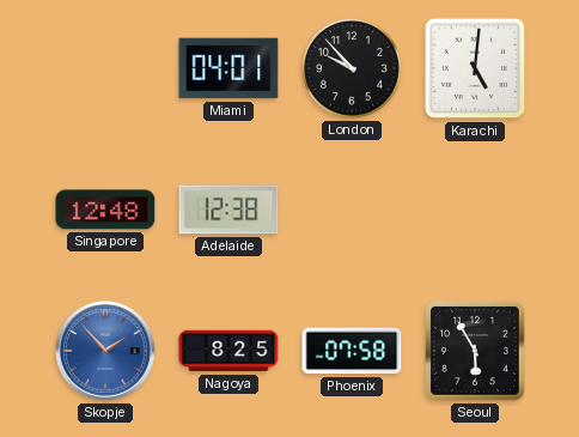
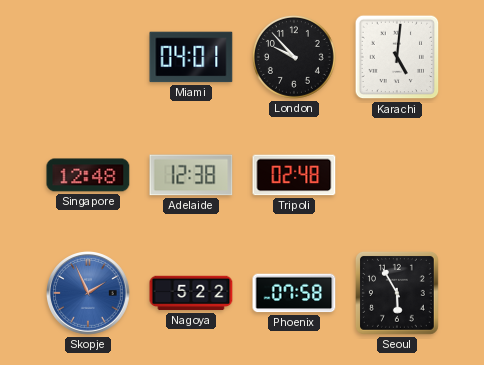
Tripoli: none -> 02:48 (294, 175)
Skopje: 1:53 -> 1:56 (88, 293)
Nagoya: 8:25 -> 5:22 (191, 293)
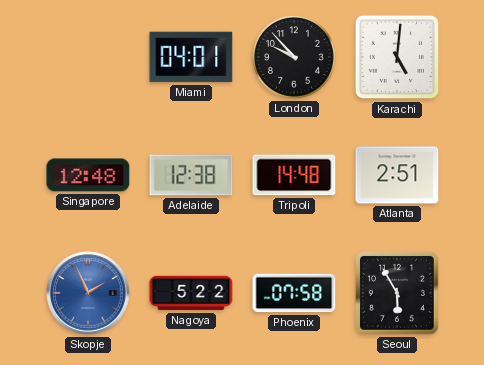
Tripoli: 02:48 -> 14:48 (294, 175)
Atlanta: none -> 2:51 (397, 175)
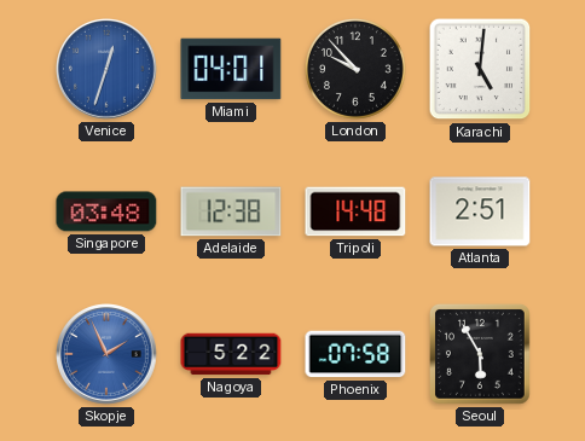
Venice: none -> 12:33 (106, 69)
Singapore: 12:48 -> 03:48 (106, 211)
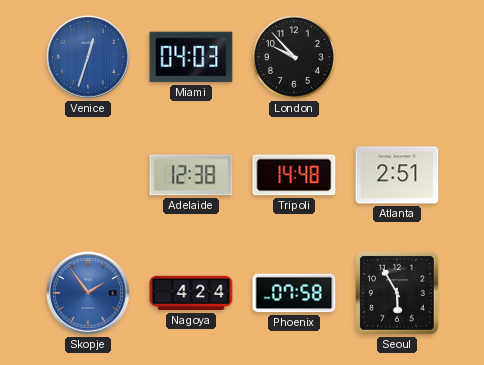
Miami: 04:01 -> 04:03 (191, 57)
Karachi: 5:01 -> none (480, 69)
Singapore: 03:48 -> none (106, 211)
Skopje: 1:56 -> 1:54 (88, 293)
Nagoya: 5:22 -> 4:24 (191, 293)
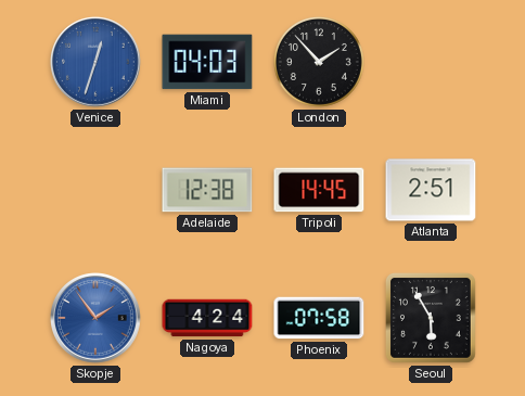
London: 9:53 -> 1:53 (319, 62)
Tripoli: 14:48 -> 14:45 (319, 190)
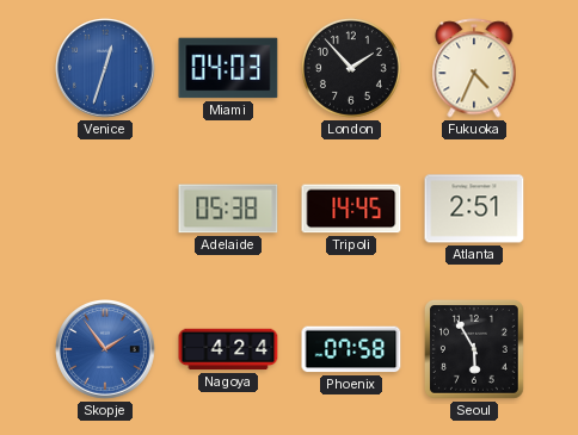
Fukuoka: none -> 4:34 (474, 68)
Adelaide: 12:38 -> 05:38 (228, 209)
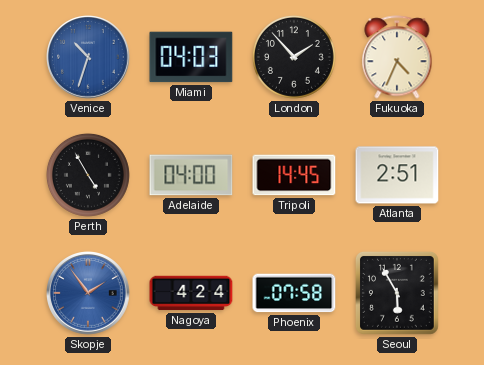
Venice: 12:33 -> 10:33 (88, 57)
Perth: none -> 4:55 (88, 175)
Adelaide: 05:38 -> 04:00 (191, 175)
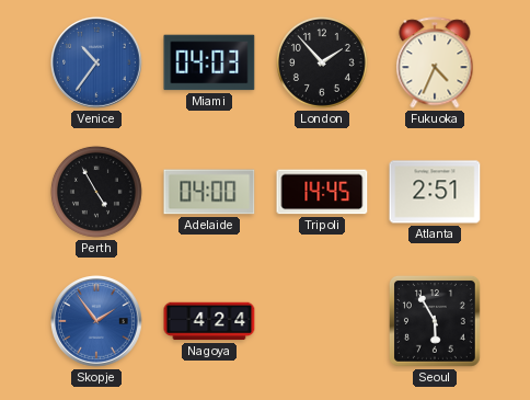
Venice: 10:33 -> 10:36 (96, 62)
Phoenix: 07:58 -> none (294, 293)
